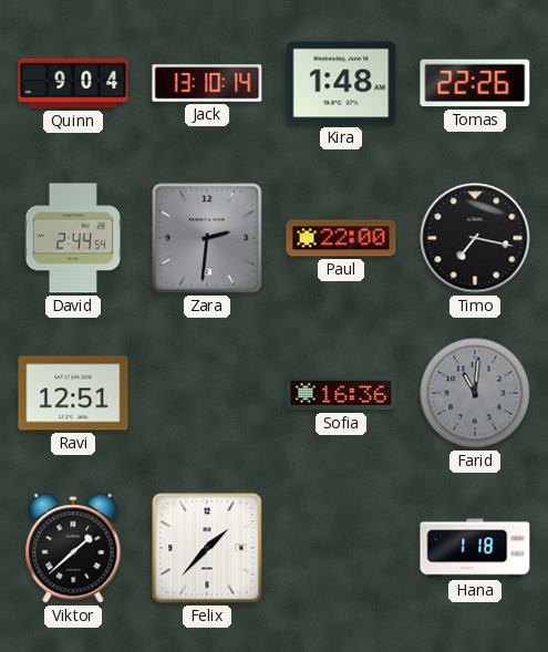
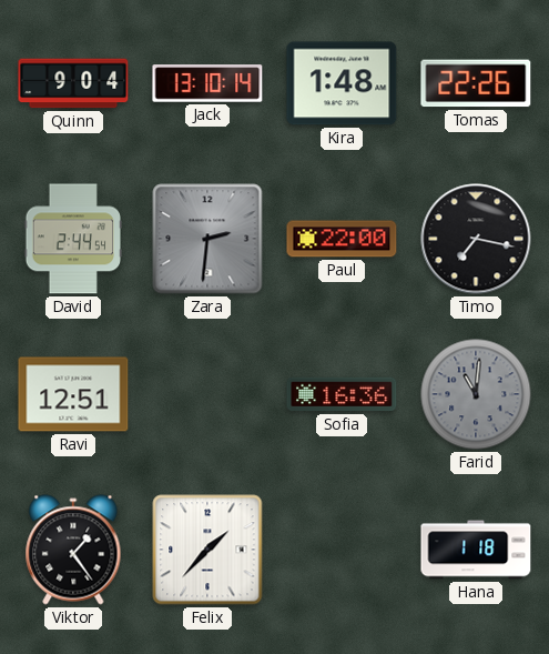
Viktor: 1:38 -> 1:24 (73, 550)
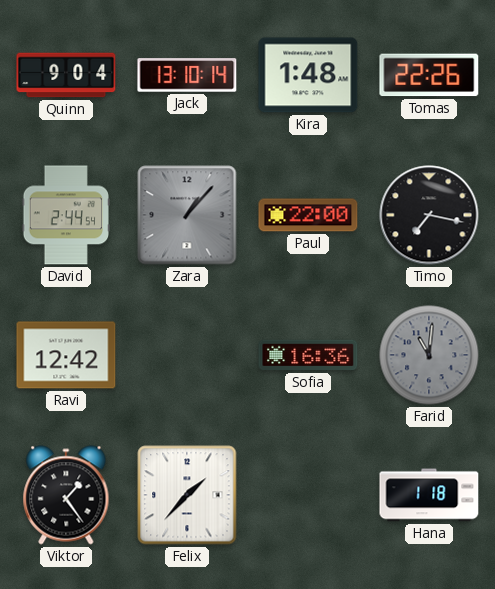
Zara: 2:31 -> 1:07 (187, 215)
Ravi: 12:51 -> 12:42 (66, 355)
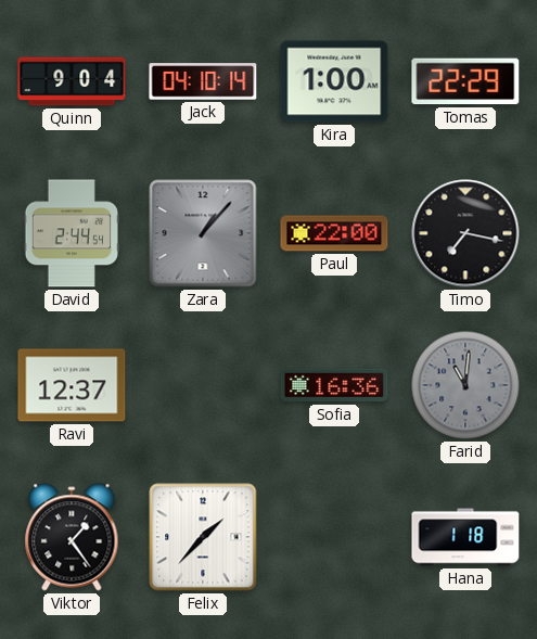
Jack: 13:10 -> 04:10 (203, 81)
Kira: 1:48 -> 1:00 (334, 81)
Tomas: 22:26 -> 22:29 (465, 81)
Ravi: 12:42 -> 12:37 (72, 385)
